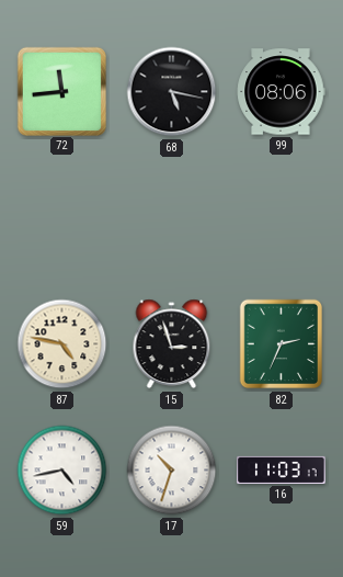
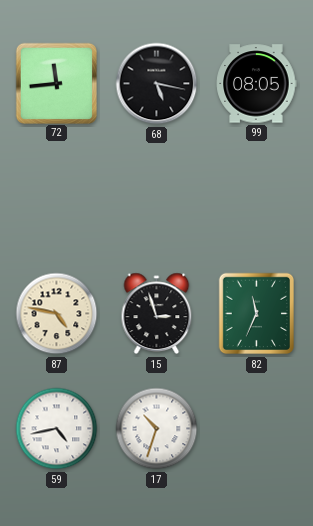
99: 08:06 -> 08:05 (256, 84)
82: 2:34 -> 11:34 (256, 314)
16: 11:03 -> none (282, 469)
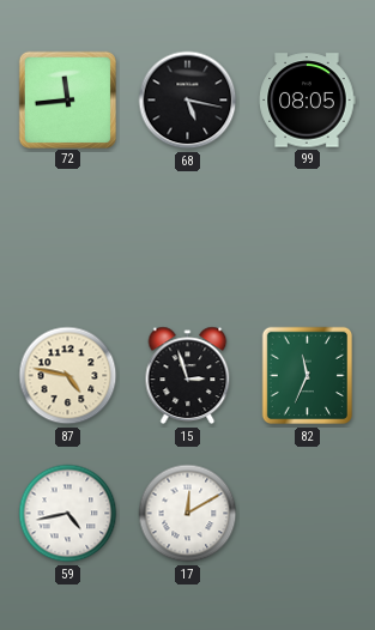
17: 10:33 -> 12:10 (188, 514)
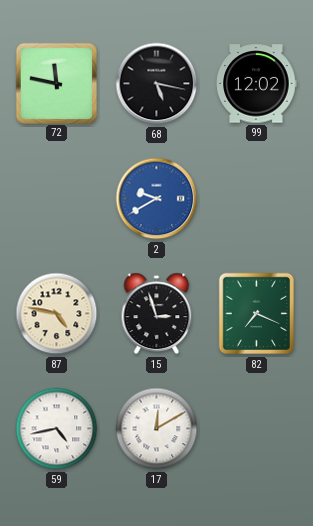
72: 11:44 -> 11:47 (56, 83)
99: 08:05 -> 12:02 (256, 84)
2: none -> 9:40 (157, 199)
82: 11:34 -> 7:19 (256, 314)
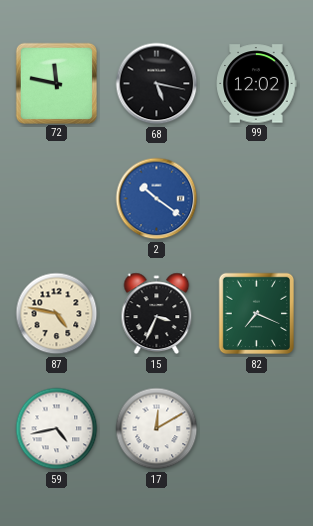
2: 9:40 -> 10:21 (157, 199)
15: 2:57 -> 3:34 (157, 314)
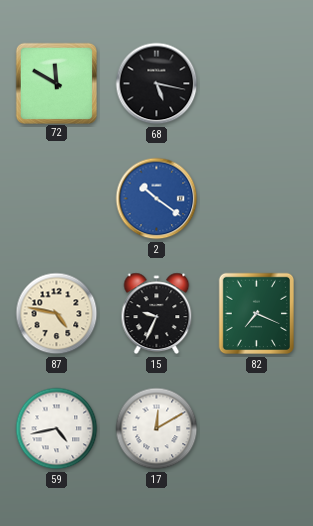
72: 11:47 -> 11:50 (56, 83)
99: 12:02 -> none (256, 84)
15: 3:34 -> 9:34 (157, 314)
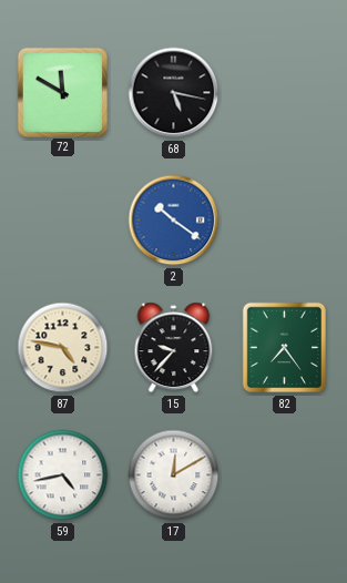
15: 9:34 -> 9:37 (174, 348)
82: 7:19 -> 7:24 (284, 348)
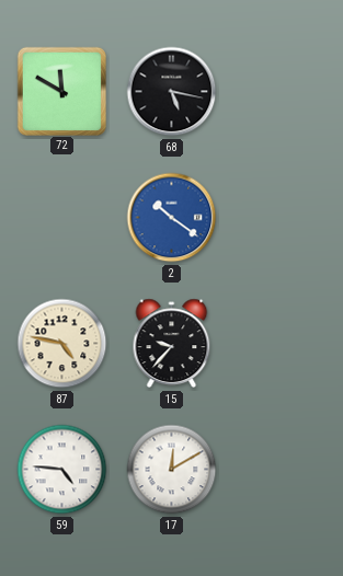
82: 7:24 -> none (284, 348)
59: 4:43 -> 4:46 (62, 470)
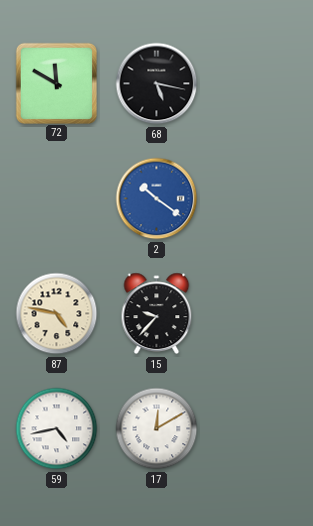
59: 4:46 -> 4:43 (57, 429)
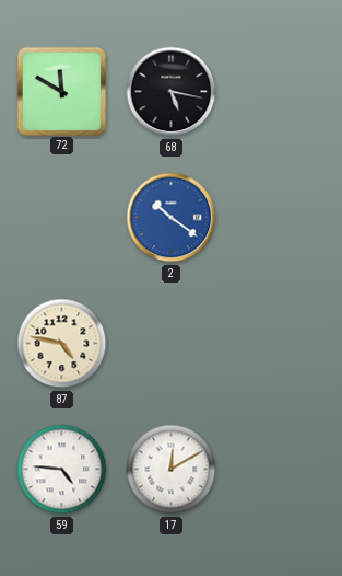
15: 9:37 -> none (157, 314)
59: 4:43 -> 4:46 (62, 470)
